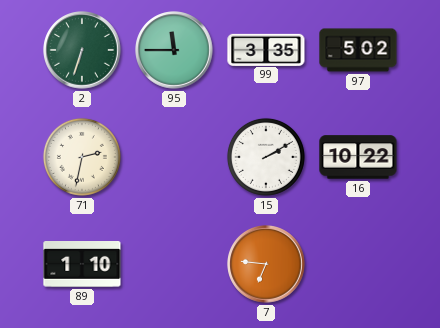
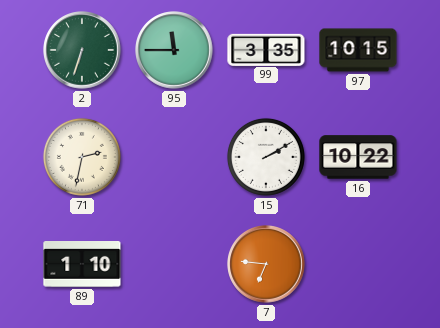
97: 5:02 -> 10:15 (358, 50)
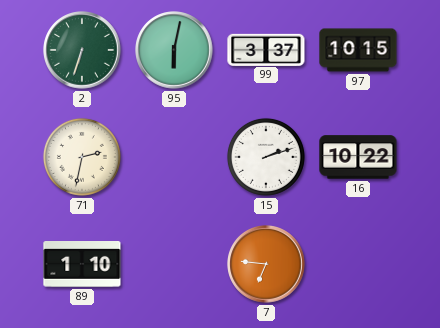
95: 11:45 -> 6:02 (174, 50)
99: 3:35 -> 3:37 (266, 49)
15: 2:10 -> 2:12 (266, 157)
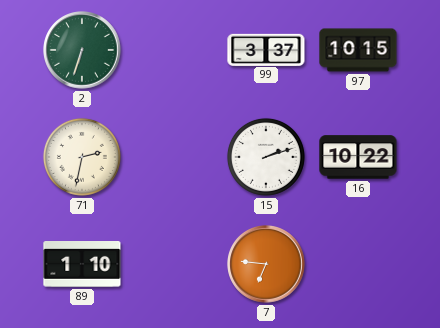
95: 6:02 -> none (174, 50)
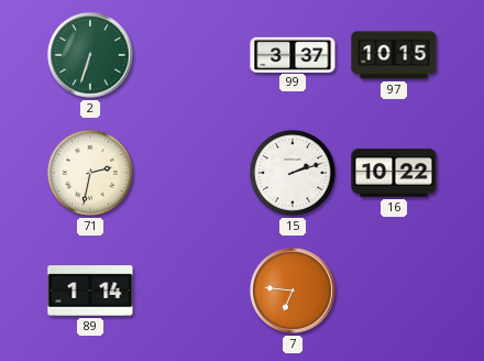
89: 1:10 -> 1:14 (90, 292)
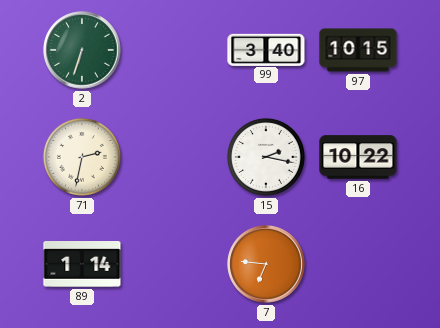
99: 3:37 -> 3:40 (266, 49)
15: 2:12 -> 2:17 (266, 157)
